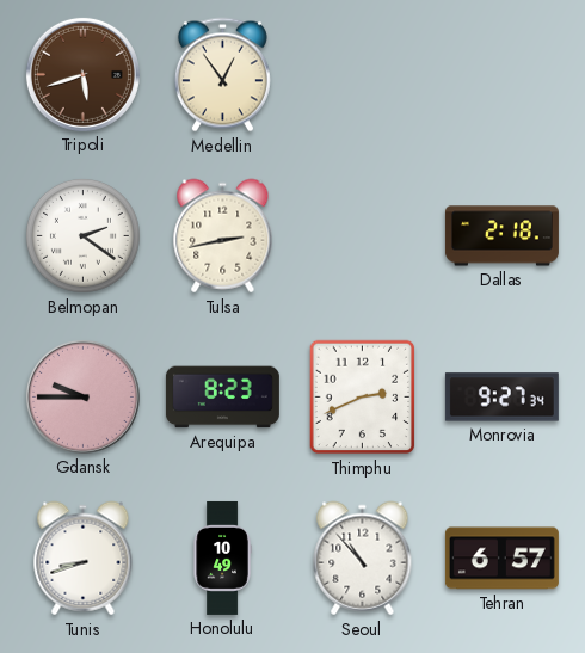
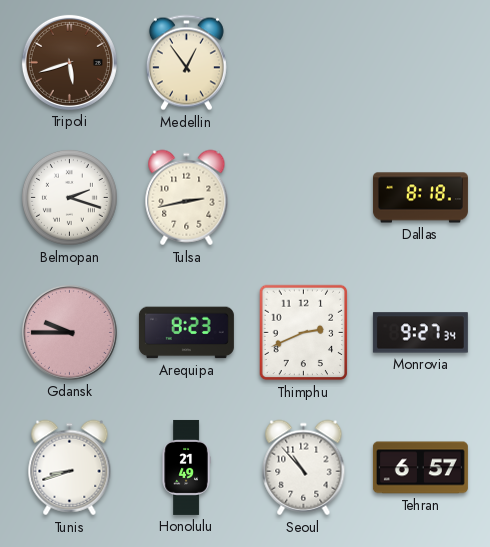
Belmopan: 2:21 -> 2:18 (69, 197)
Dallas: 2:18 -> 8:18 (420, 198)
Honolulu: 10:49 -> 21:49 (186, 467)
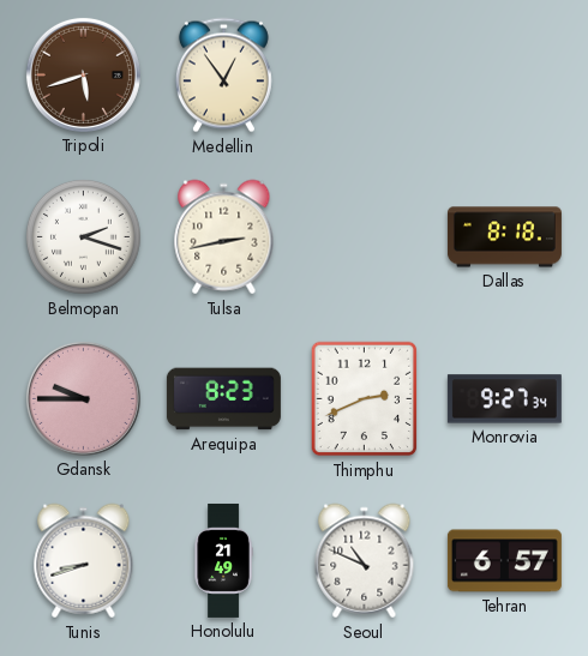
Seoul: 10:53 -> 10:49 (365, 561)
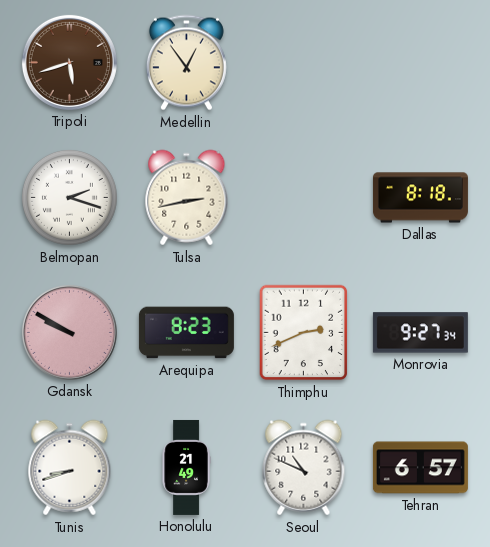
Gdansk: 9:45 -> 9:50 (69, 332)
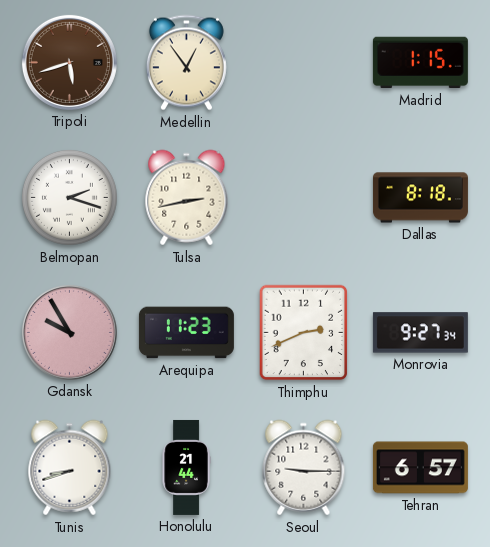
Madrid: none -> 1:15 (420, 63)
Gdansk: 9:50 -> 9:55 (69, 332)
Arequipa: 8:23 -> 11:23 (186, 333)
Honolulu: 21:49 -> 21:44 (186, 467)
Seoul: 10:49 -> 9:15 (304, 468)
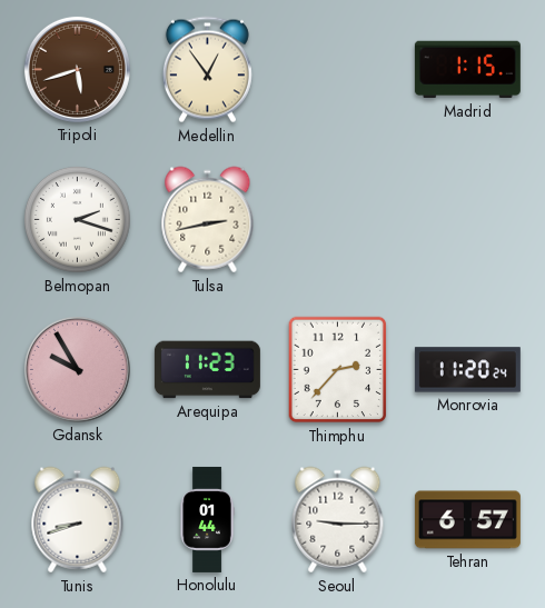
Dallas: 8:18 -> none (420, 198)
Thimphu: 2:41 -> 2:37 (338, 370)
Monrovia: 9:27 -> 11:20 (467, 370)
Honolulu: 21:44 -> 01:44 (207, 519)
